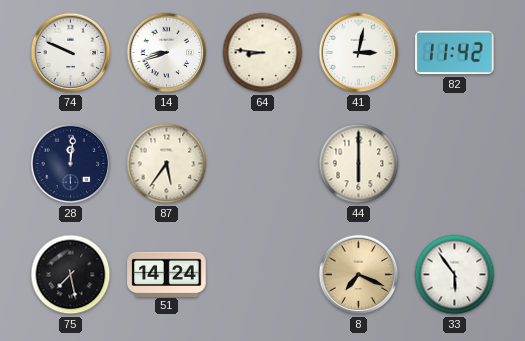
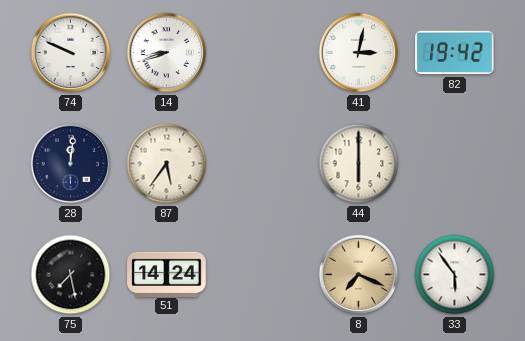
64: 8:46 -> none (263, 53)
82: 11:42 -> 19:42 (455, 53)
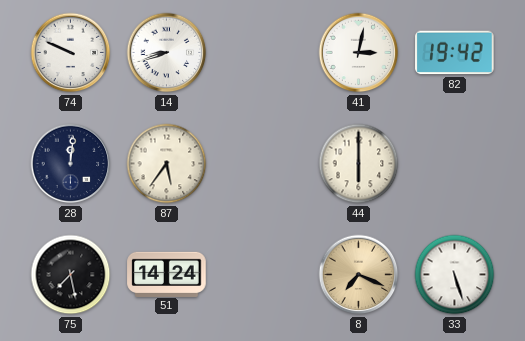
33: 5:54 -> 5:27 (455, 275)
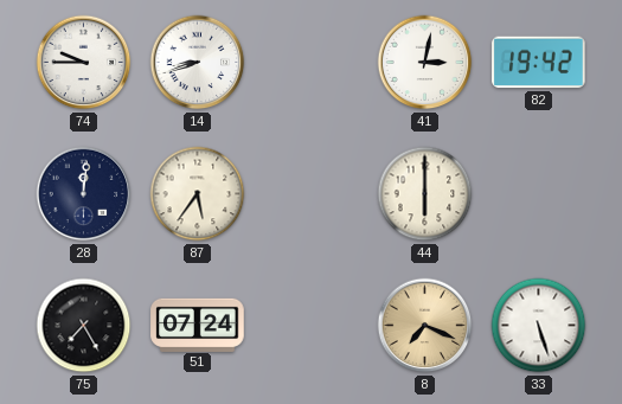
74: 9:49 -> 9:45 (84, 63)
75: 7:28 -> 7:25 (84, 326)
51: 14:24 -> 07:24 (198, 325)
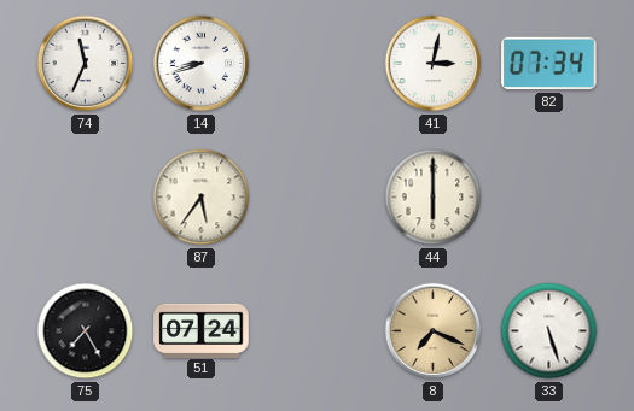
74: 9:45 -> 11:34 (86, 64)
82: 19:42 -> 07:34 (549, 64)
28: 12:01 -> none (84, 194)
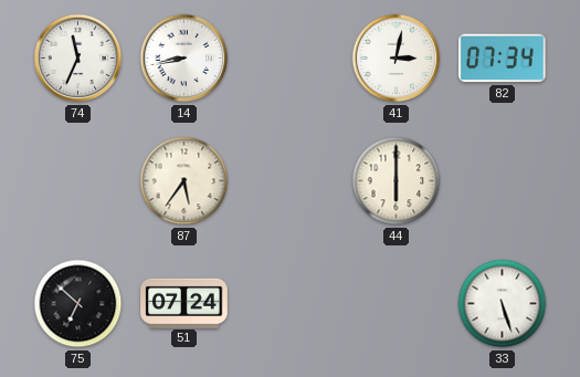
14: 8:42 -> 8:43 (184, 59)
75: 7:25 -> 6:52 (78, 304)
8: 7:19 -> none (434, 331)
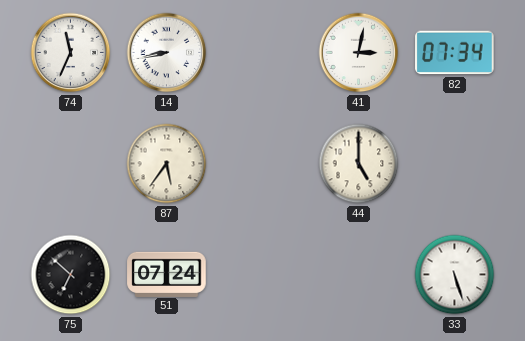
44: 6:00 -> 5:00 (359, 164)
